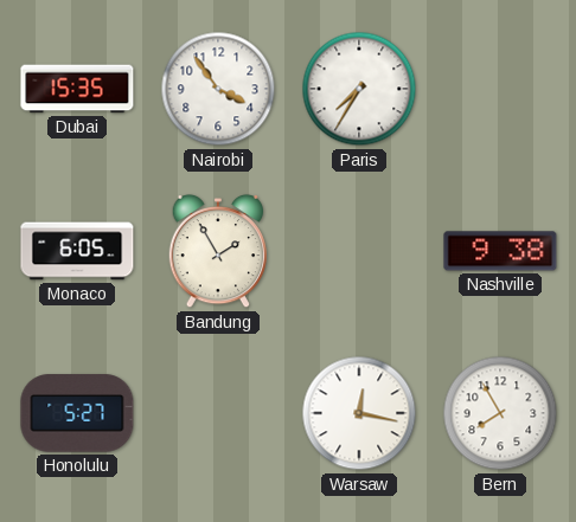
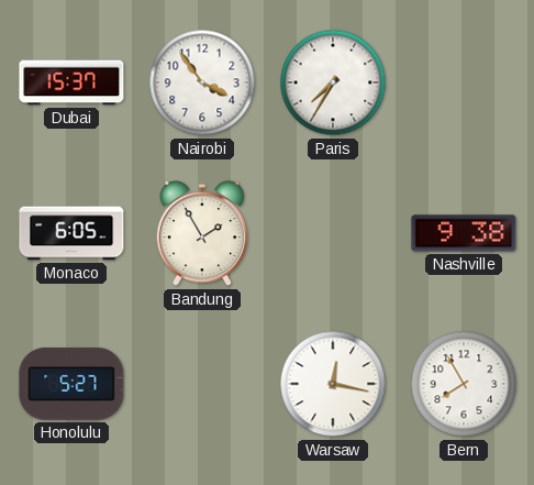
Dubai: 15:35 -> 15:37 (71, 82)
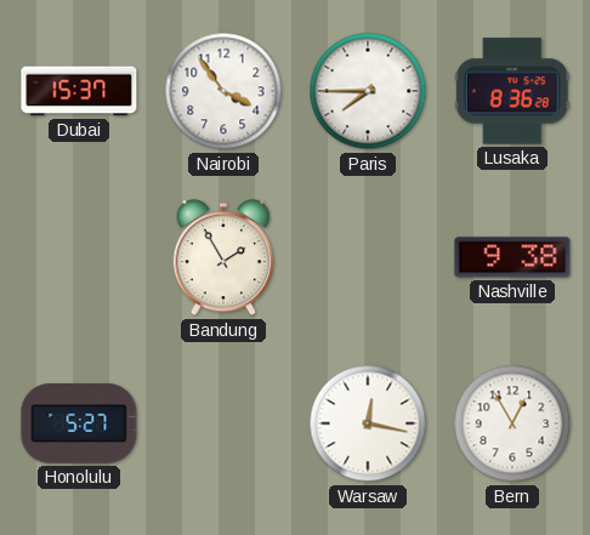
Paris: 7:35 -> 7:45 (368, 91)
Lusaka: none -> 8:36 (512, 91)
Monaco: 6:05 -> none (71, 233)
Bern: 7:55 -> 12:55 (512, 423)
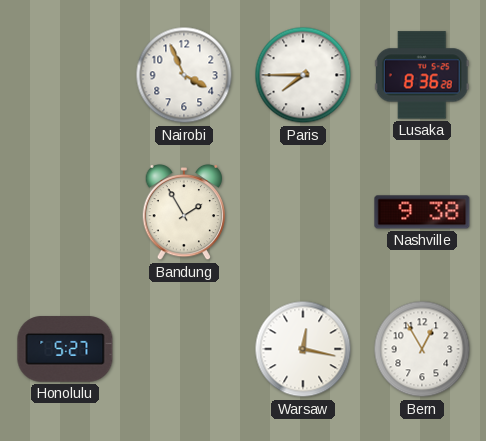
Dubai: 15:37 -> none (79, 91)
Nairobi: 3:54 -> 3:56 (184, 75)
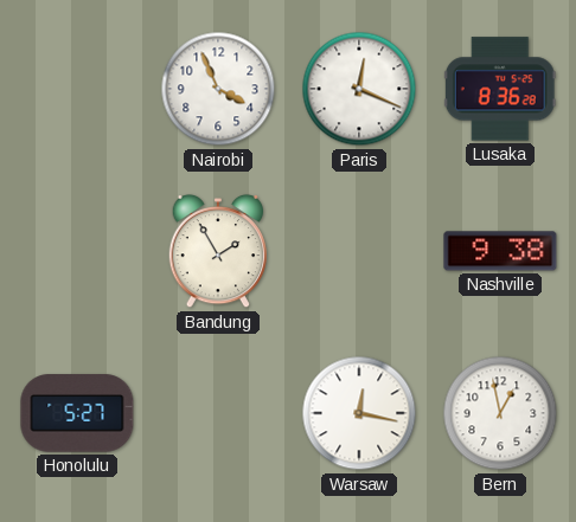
Paris: 7:45 -> 12:19 (359, 89)
Bern: 12:55 -> 12:58 (500, 413)
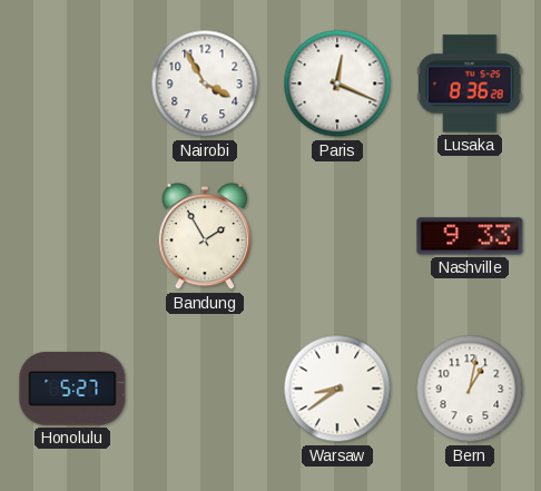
Nairobi: 3:56 -> 3:55 (205, 84)
Nashville: 9:38 -> 9:33 (470, 236)
Warsaw: 12:17 -> 8:39 (337, 389)
Bern: 12:58 -> 1:02 (470, 389)
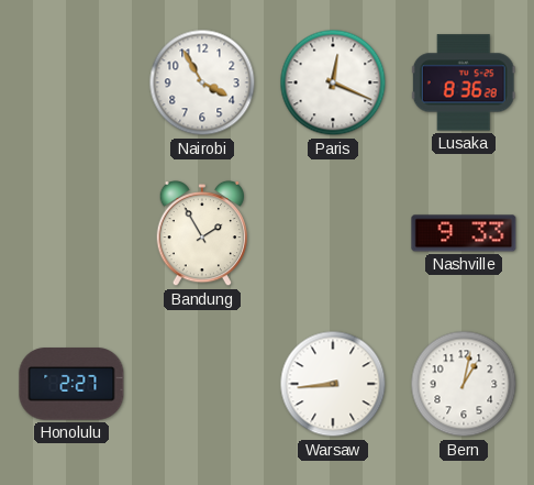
Honolulu: 5:27 -> 2:27 (71, 384)
Warsaw: 8:39 -> 8:44 (333, 384)
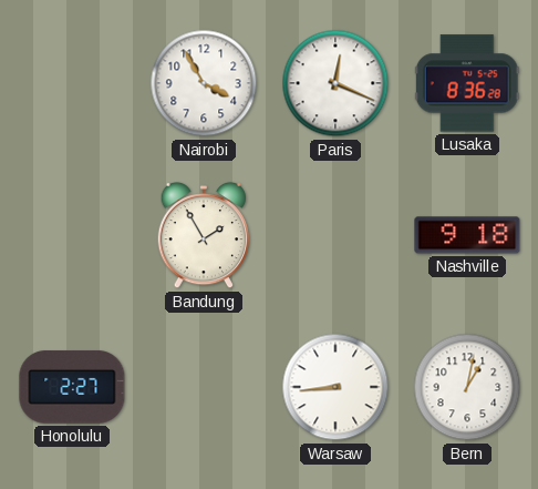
Nashville: 9:33 -> 9:18 (467, 235)
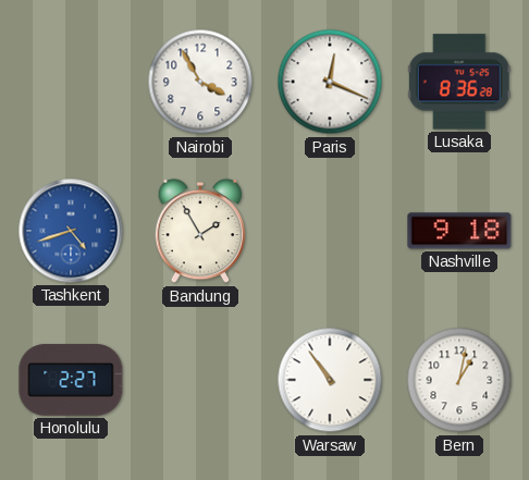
Tashkent: none -> 4:42 (71, 231)
Warsaw: 8:44 -> 10:54 (330, 380)
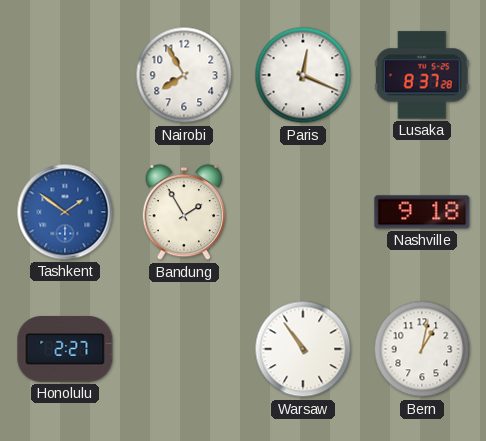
Nairobi: 3:55 -> 7:55 (184, 75)
Lusaka: 8:36 -> 8:37 (422, 75)
Tashkent: 4:42 -> 1:51 (65, 212)
